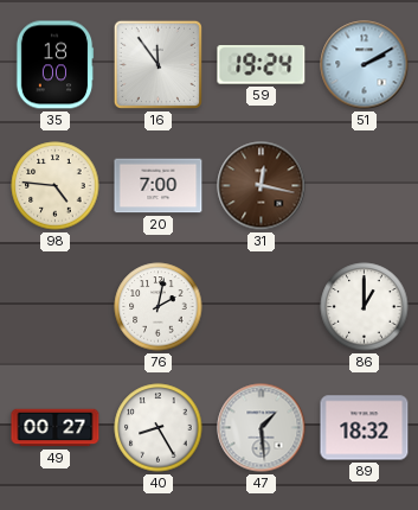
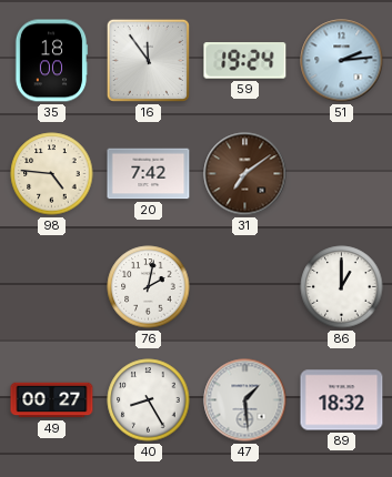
51: 2:10 -> 2:14 (342, 61)
20: 7:00 -> 7:42 (149, 174)
31: 12:17 -> 7:09 (245, 174)
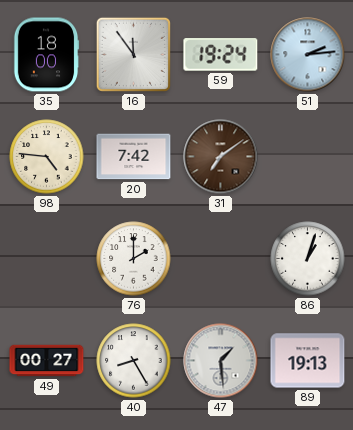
76: 2:02 -> 2:00 (134, 259)
86: 1:00 -> 1:03 (308, 259)
89: 18:32 -> 19:13 (308, 361)
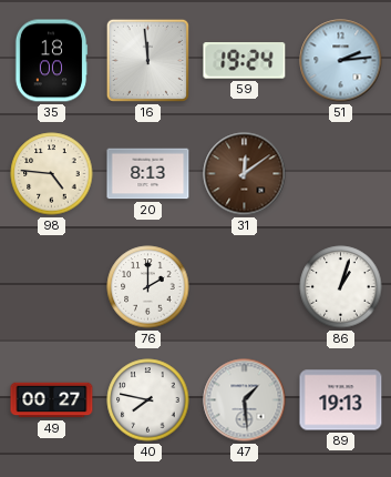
16: 11:54 -> 11:59 (147, 60)
20: 7:42 -> 8:13 (148, 174)
31: 7:09 -> 12:09 (245, 174)
40: 8:25 -> 7:47 (148, 400)
